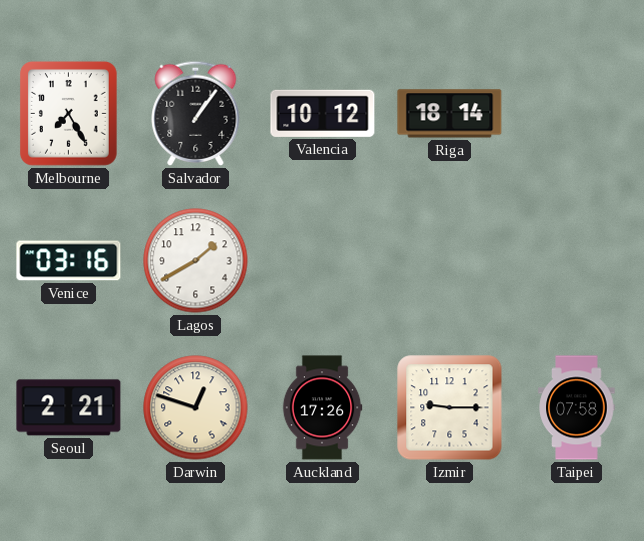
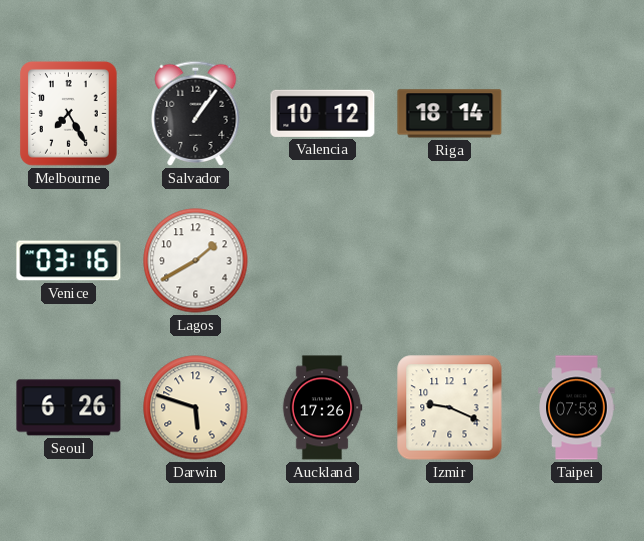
Seoul: 2:21 -> 6:26 (69, 408)
Darwin: 12:48 -> 5:48 (196, 408)
Izmir: 9:15 -> 9:19 (450, 408)
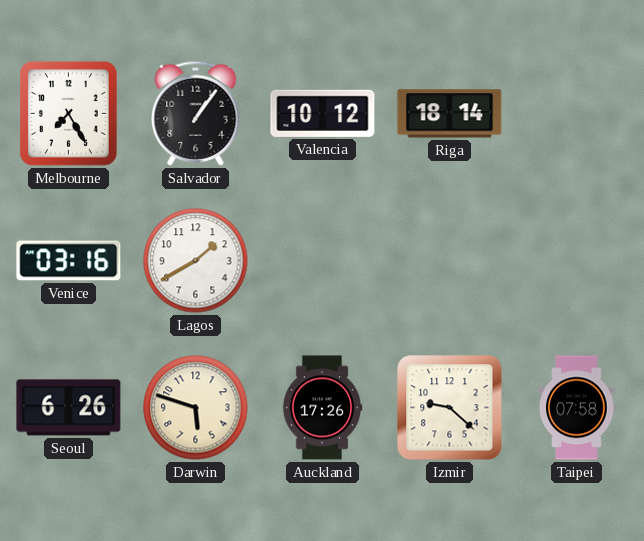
Izmir: 9:19 -> 9:22 (450, 408)
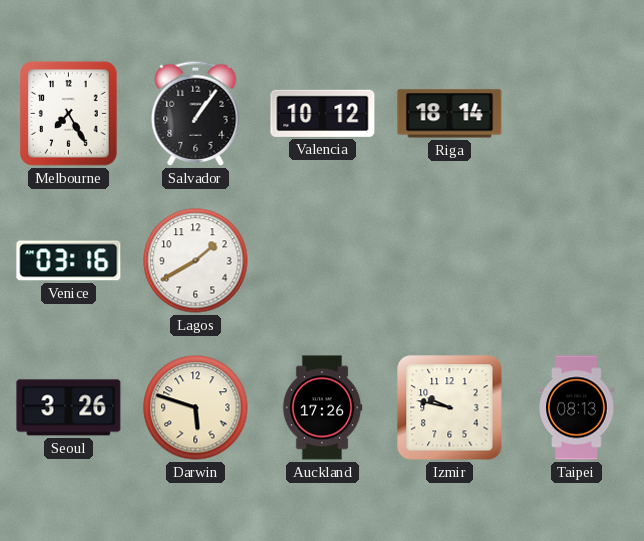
Seoul: 6:26 -> 3:26 (69, 408)
Izmir: 9:22 -> 9:47 (450, 408)
Taipei: 07:58 -> 08:13 (577, 408)
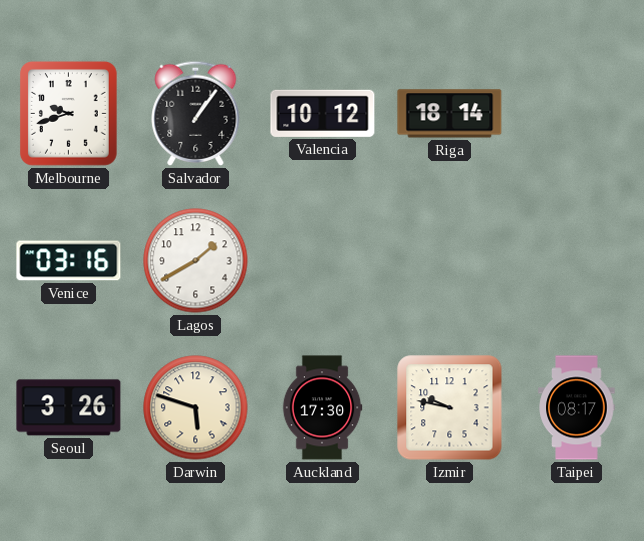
Melbourne: 7:25 -> 9:42 (68, 113)
Auckland: 17:26 -> 17:30 (322, 408)
Taipei: 08:13 -> 08:17 (577, 408)
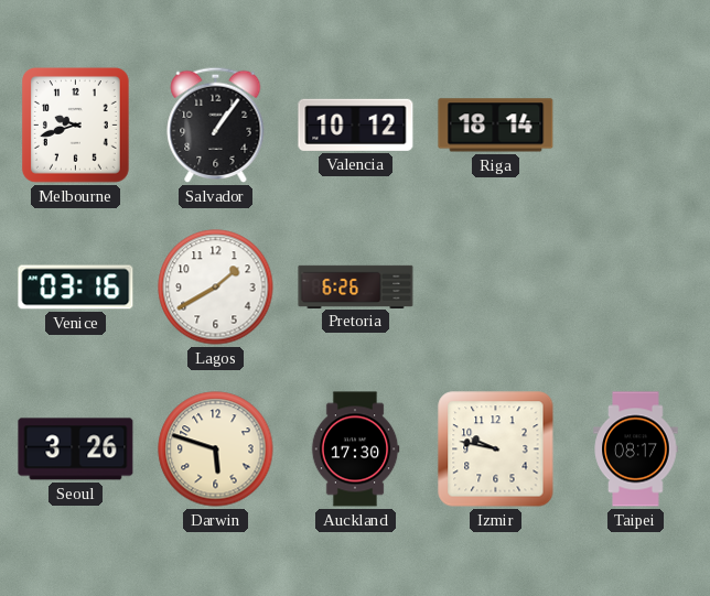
Pretoria: none -> 6:26 (356, 286)
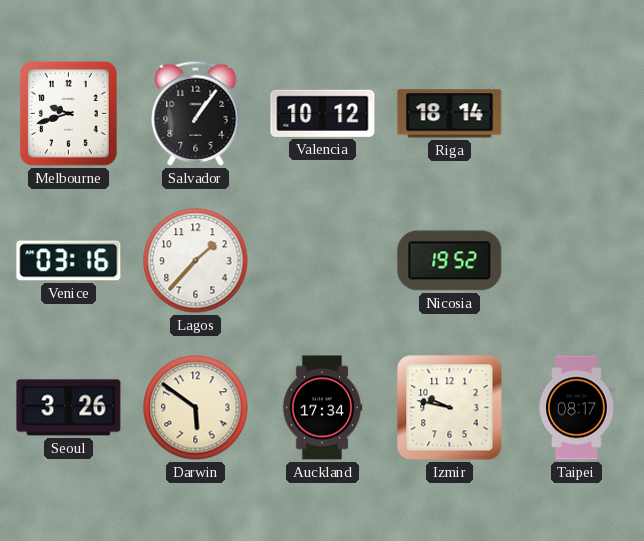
Lagos: 1:40 -> 1:37 (196, 261)
Pretoria: 6:26 -> none (356, 286)
Nicosia: none -> 19:52 (450, 261)
Darwin: 5:48 -> 5:51 (196, 408)
Auckland: 17:30 -> 17:34 (322, 408)
